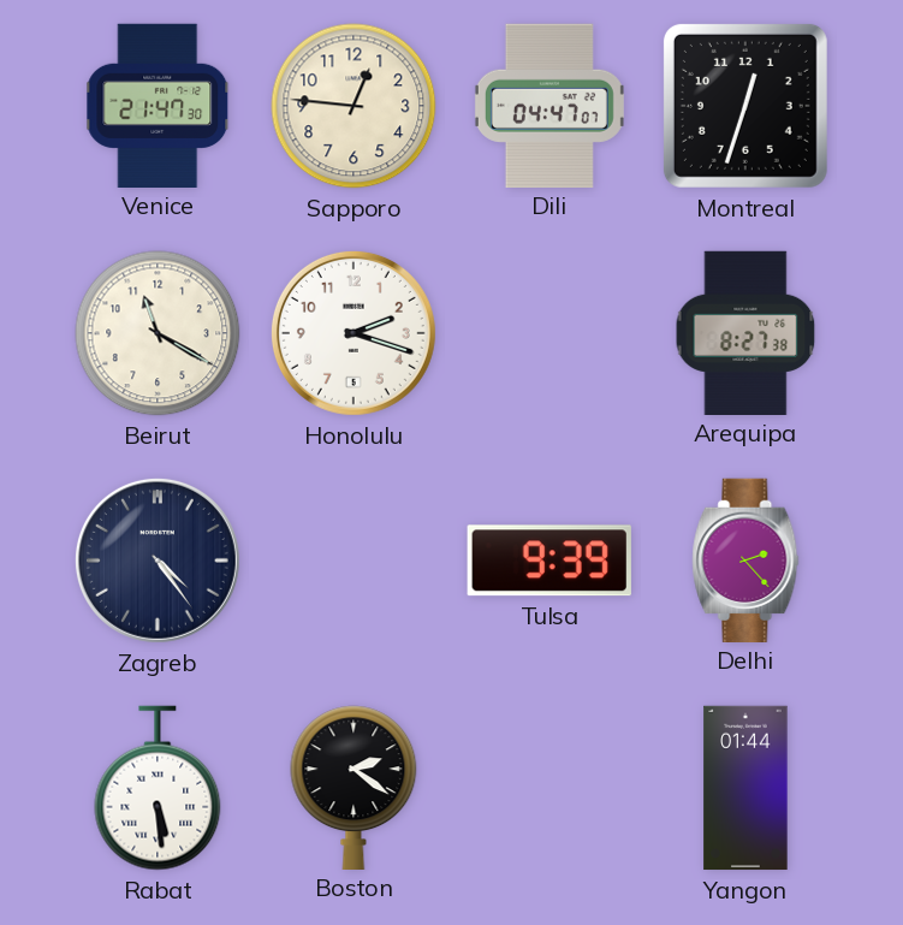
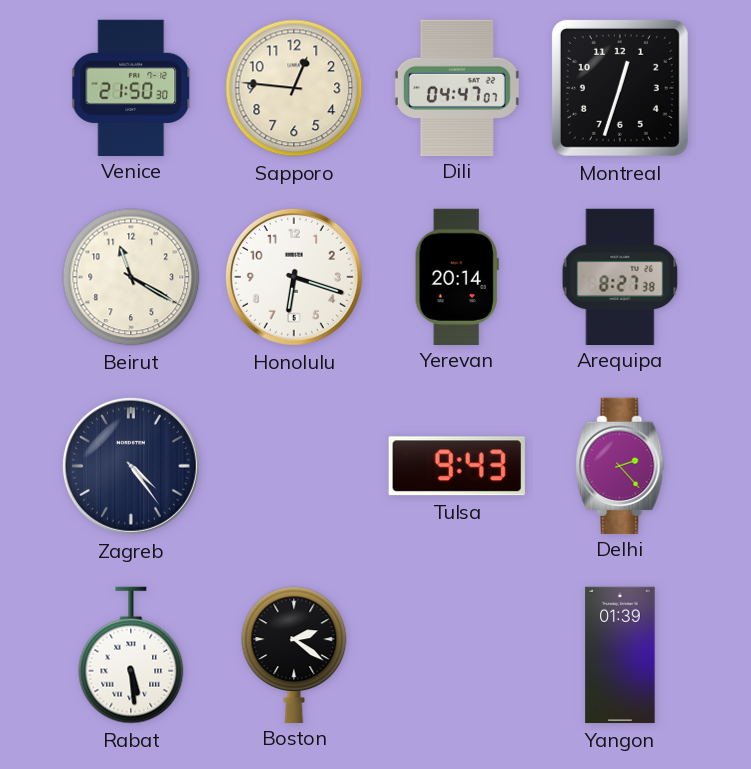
Venice: 21:47 -> 21:50 (132, 87)
Honolulu: 2:18 -> 6:18 (294, 277)
Yerevan: none -> 20:14 (457, 276)
Tulsa: 9:39 -> 9:43 (457, 466)
Yangon: 01:44 -> 01:39 (620, 655)
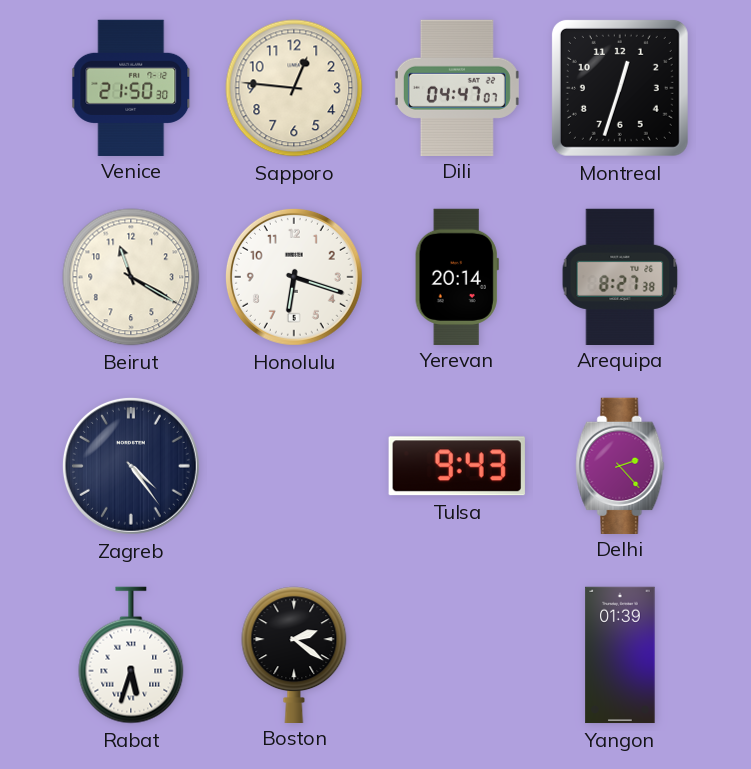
Rabat: 5:29 -> 5:33 (131, 655)
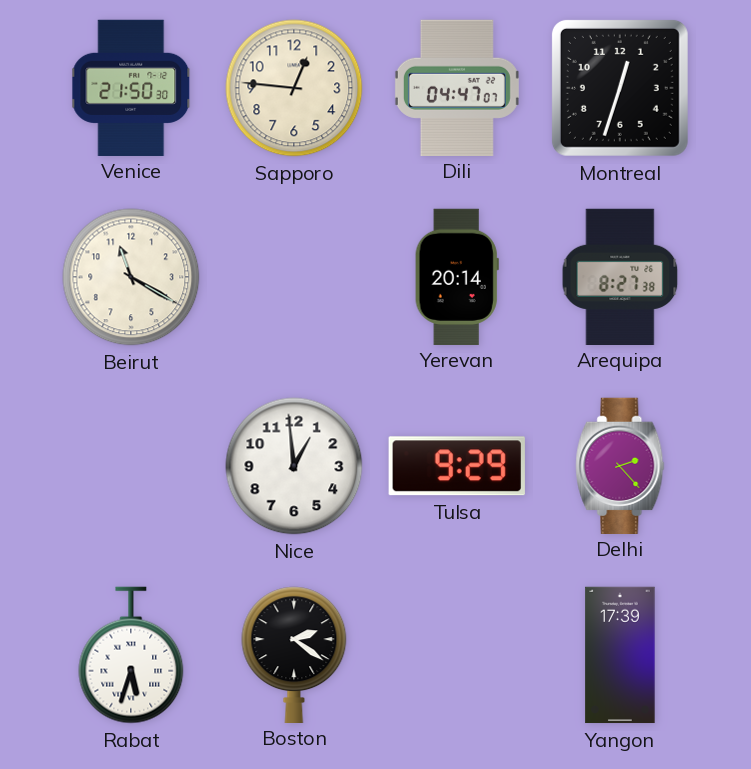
Honolulu: 6:18 -> none (294, 277)
Zagreb: 4:24 -> none (131, 466)
Nice: none -> 12:59 (294, 466)
Tulsa: 9:43 -> 9:29 (457, 466)
Yangon: 01:39 -> 17:39 (620, 655)
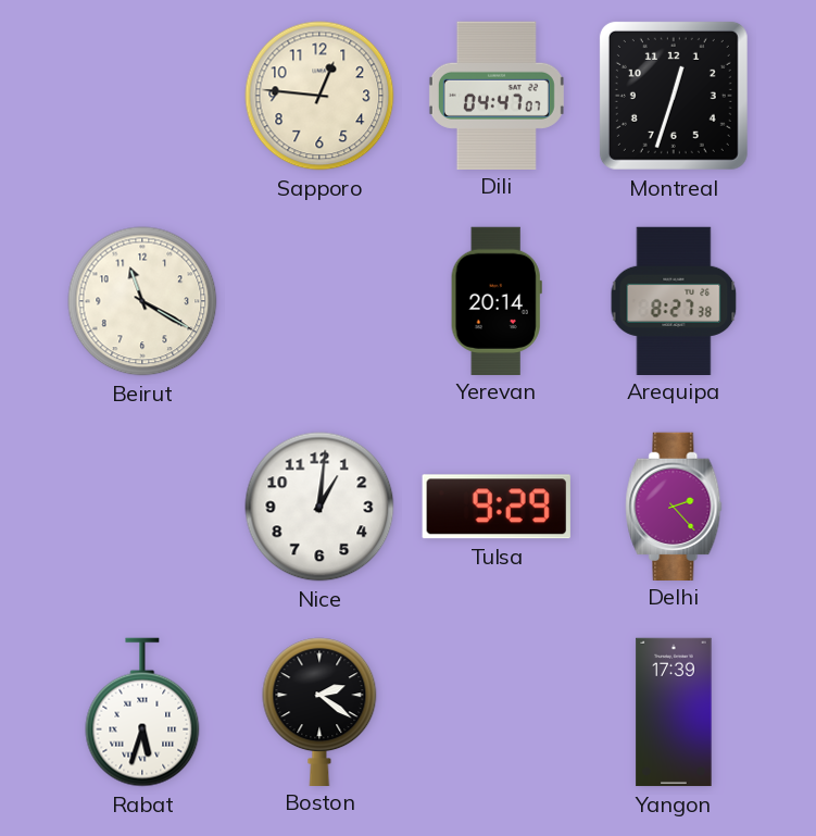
Venice: 21:50 -> none (132, 87)
Nice: 12:59 -> 1:01 (319, 507)
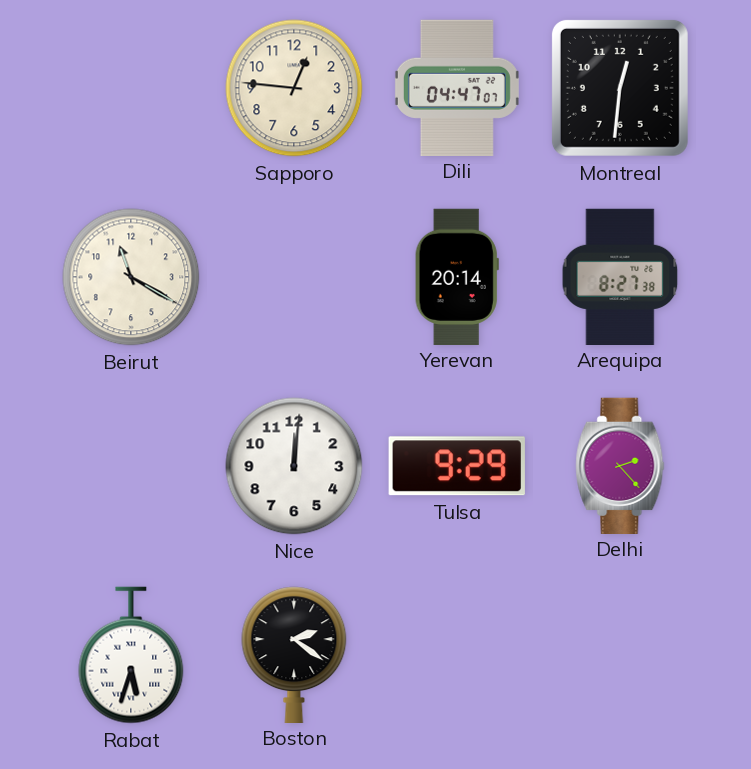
Montreal: 12:33 -> 12:31 (620, 88)
Nice: 1:01 -> 12:01 (294, 466)
Yangon: 17:39 -> none (674, 712)
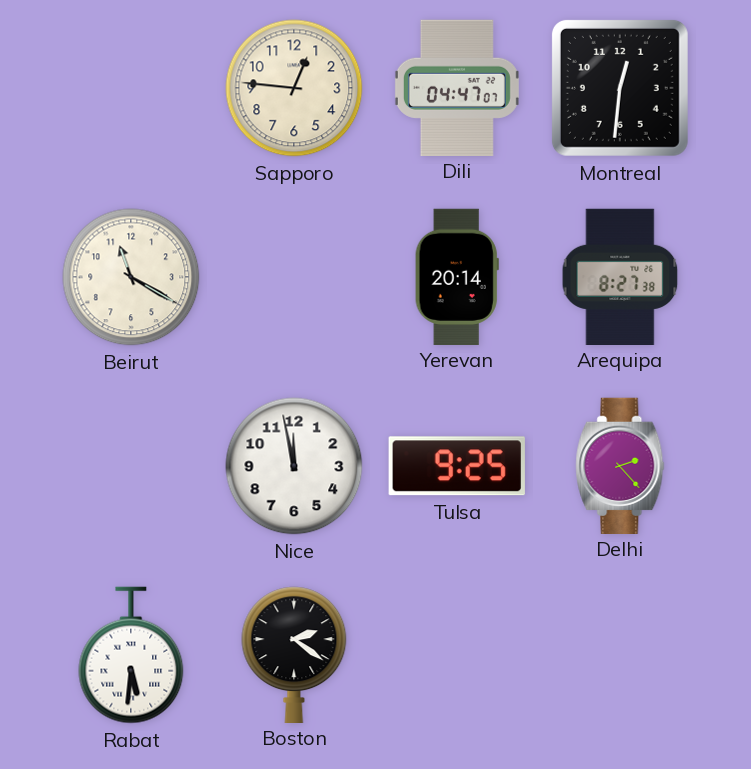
Nice: 12:01 -> 11:58 (294, 466)
Tulsa: 9:29 -> 9:25 (457, 466)
Rabat: 5:33 -> 5:31 (131, 655)
